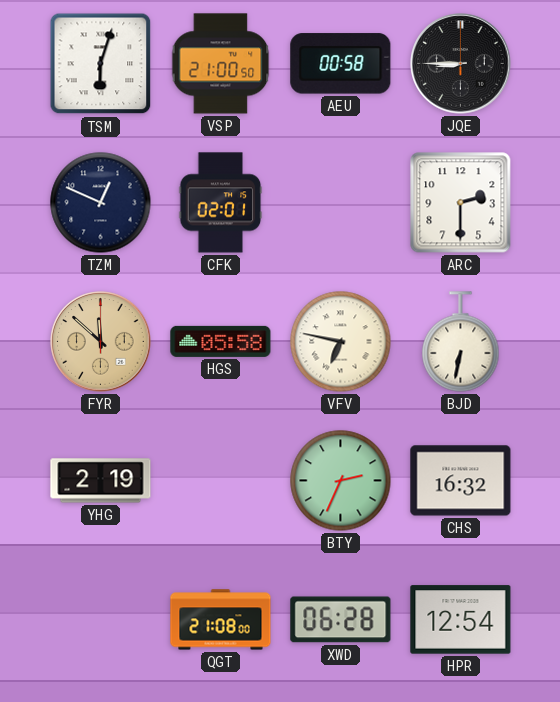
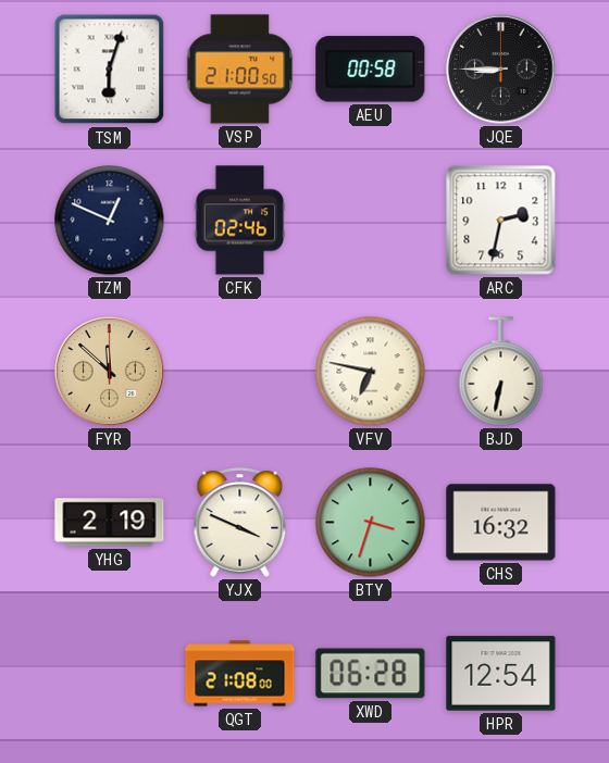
CFK: 02:01 -> 02:46 (240, 221)
ARC: 2:30 -> 2:32 (501, 221)
HGS: 05:58 -> none (221, 341)
YJX: none -> 3:49 (240, 523)
BTY: 2:34 -> 3:33 (371, 523)
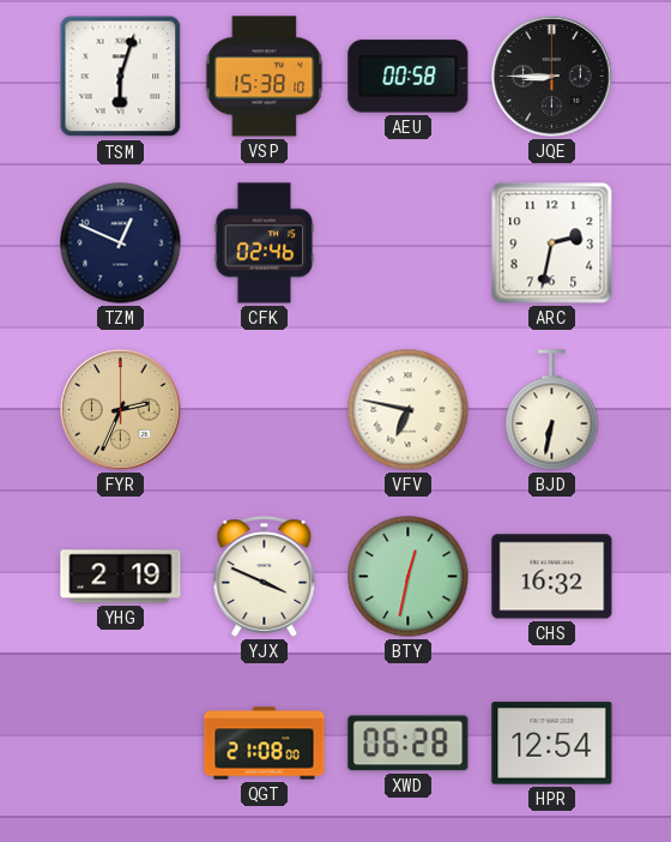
VSP: 21:00 -> 15:38 (265, 77)
FYR: 11:52 -> 2:34 (121, 410)
BTY: 3:33 -> 12:32 (409, 577)
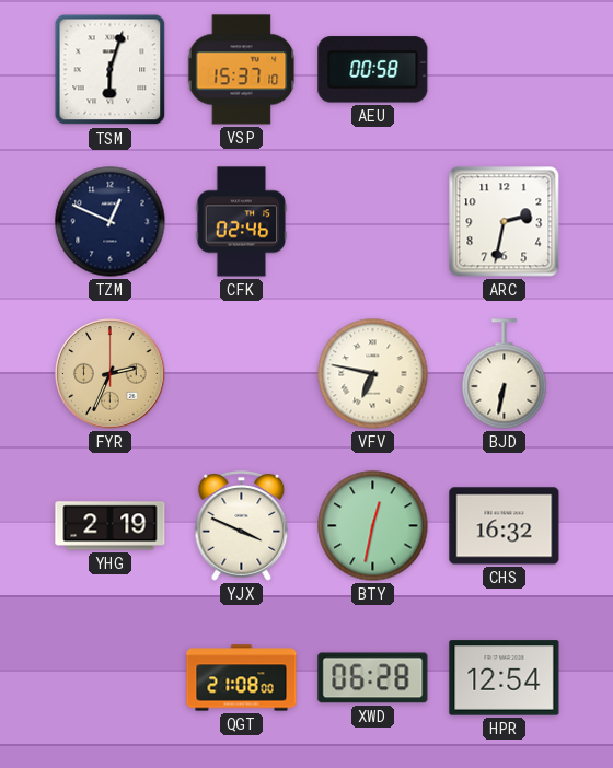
VSP: 15:38 -> 15:37 (242, 70)
JQE: 8:45 -> none (552, 77)
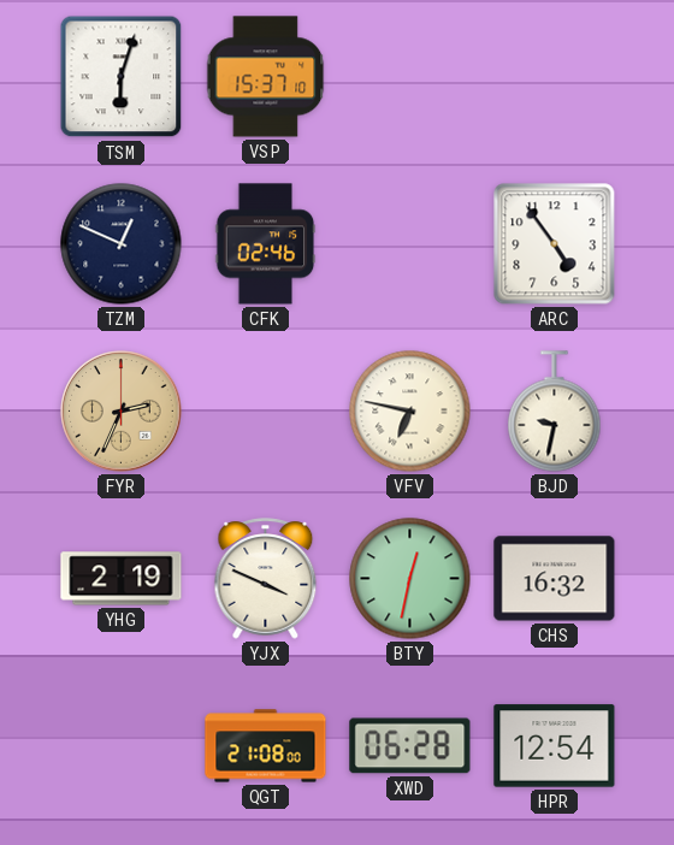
AEU: 00:58 -> none (373, 70)
ARC: 2:32 -> 4:54 (555, 244)
BJD: 6:32 -> 9:32 (555, 412)
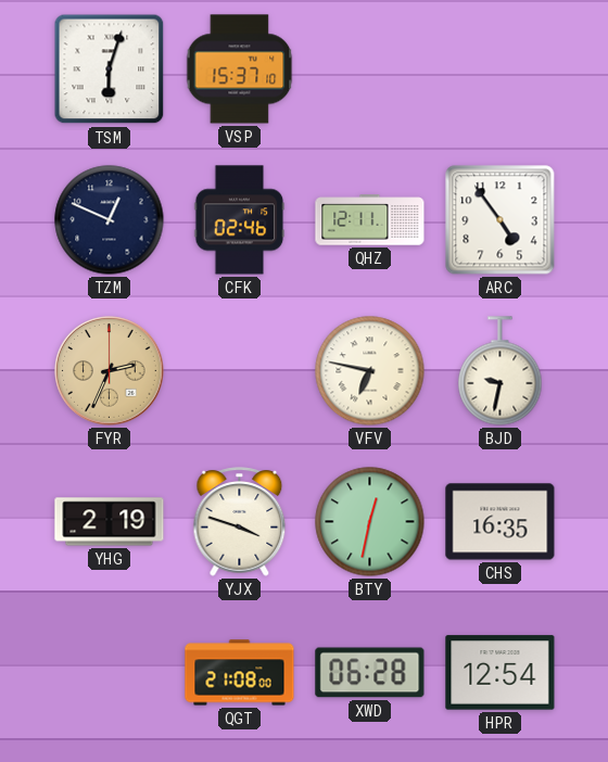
QHZ: none -> 12:11 (370, 220)
YJX: 3:49 -> 3:48 (240, 522)
CHS: 16:32 -> 16:35 (501, 522)
